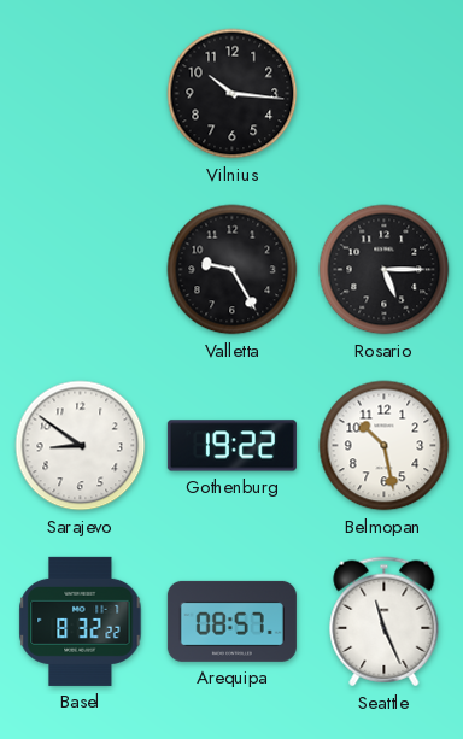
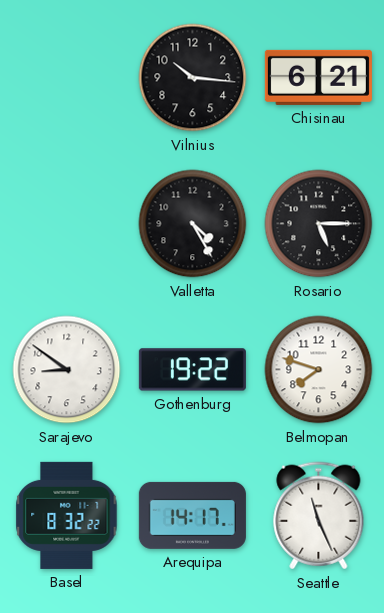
Chisinau: none -> 6:21 (318, 77)
Valletta: 9:25 -> 4:25 (193, 224)
Belmopan: 10:28 -> 7:48 (319, 370)
Arequipa: 08:57 -> 14:17 (192, 515)
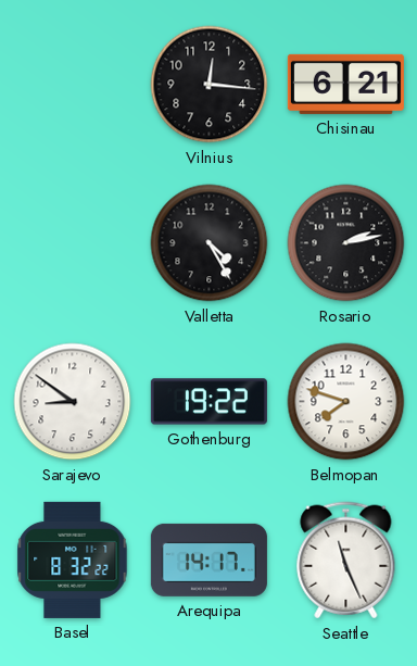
Vilnius: 10:16 -> 12:16 (210, 85)
Rosario: 5:15 -> 2:13 (346, 243)
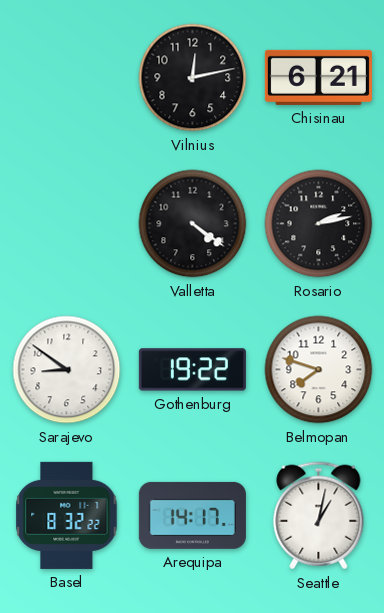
Vilnius: 12:16 -> 12:13 (193, 78)
Valletta: 4:25 -> 4:21 (193, 224)
Seattle: 11:26 -> 1:02 (319, 516)
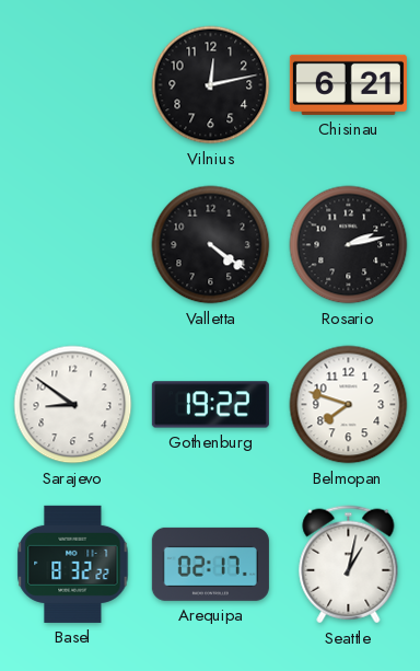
Arequipa: 14:17 -> 02:17 (210, 564)
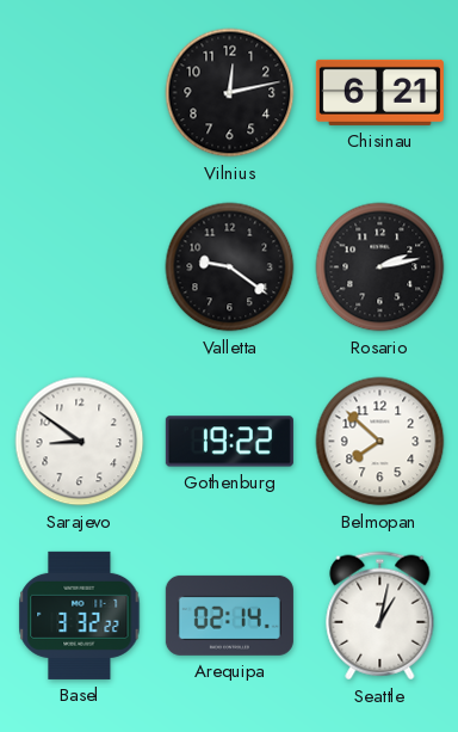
Valletta: 4:21 -> 9:21 (230, 267)
Belmopan: 7:48 -> 7:52 (380, 442)
Basel: 8:32 -> 3:32 (80, 615)
Arequipa: 02:17 -> 02:14 (229, 615)
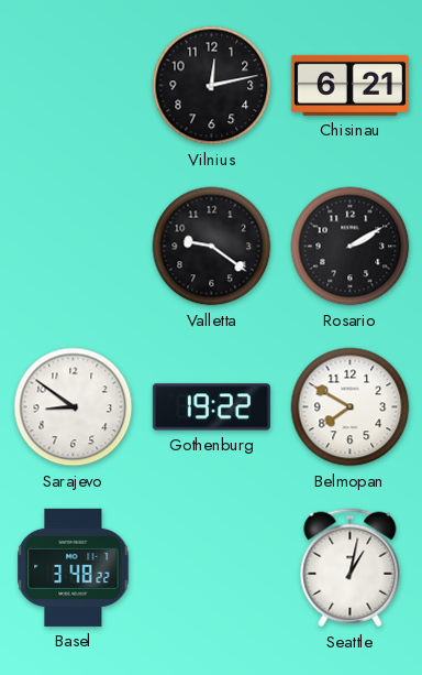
Rosario: 2:13 -> 2:10 (351, 247)
Belmopan: 7:52 -> 7:50 (351, 407)
Basel: 3:32 -> 3:48 (74, 567)
Arequipa: 02:14 -> none (229, 615)
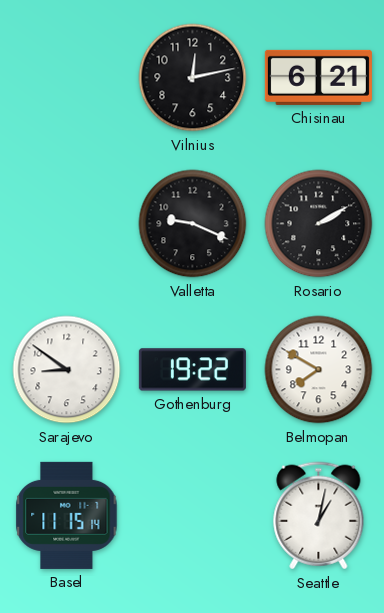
Valletta: 9:21 -> 9:19 (193, 224)
Basel: 3:48 -> 11:15 (67, 515)
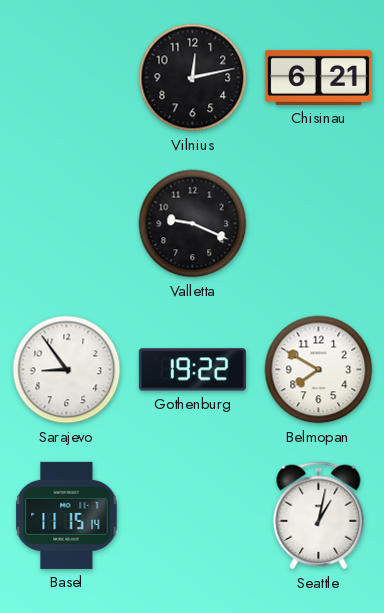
Rosario: 2:10 -> none (319, 224)
Sarajevo: 8:51 -> 8:54 (67, 370)
